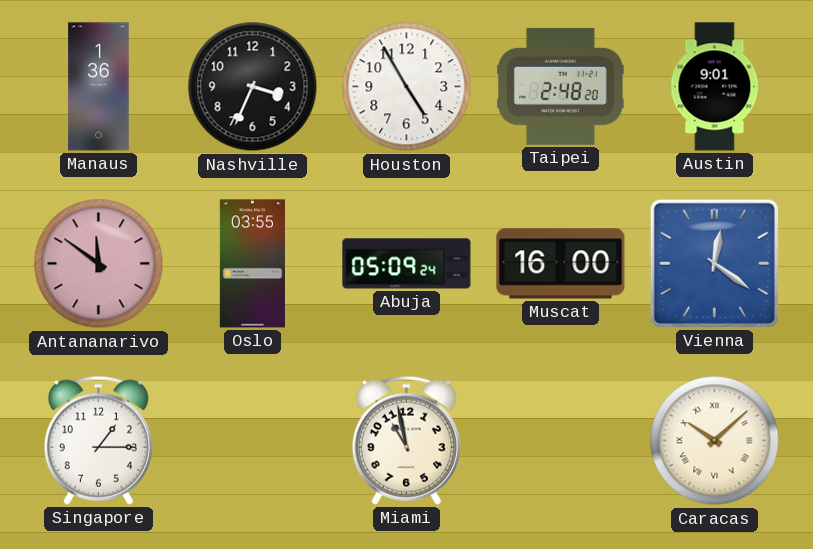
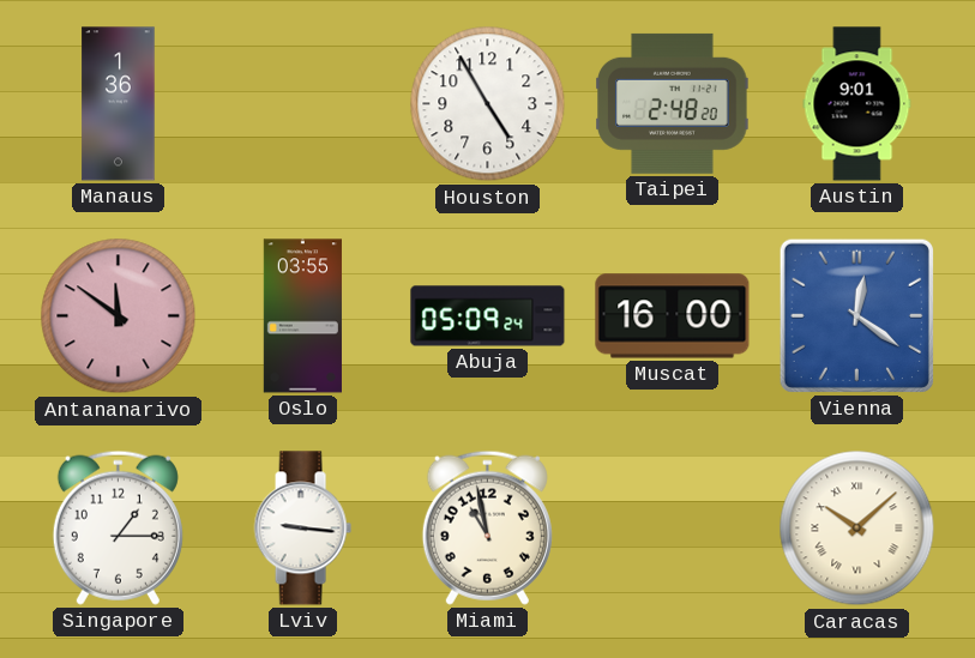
Nashville: 3:34 -> none (253, 87)
Lviv: none -> 9:16 (302, 529)
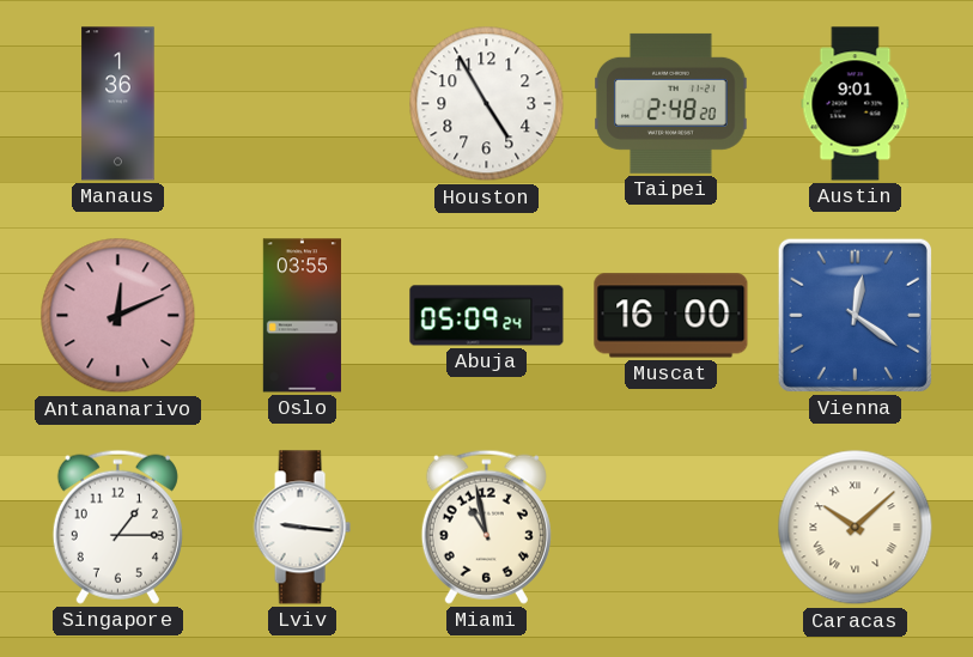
Antananarivo: 11:51 -> 12:11 (118, 316)
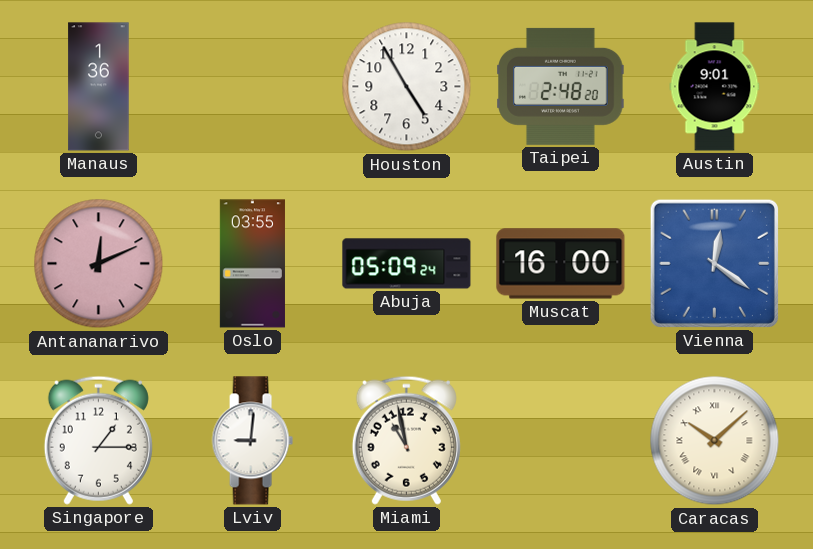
Lviv: 9:16 -> 9:01 (252, 441)
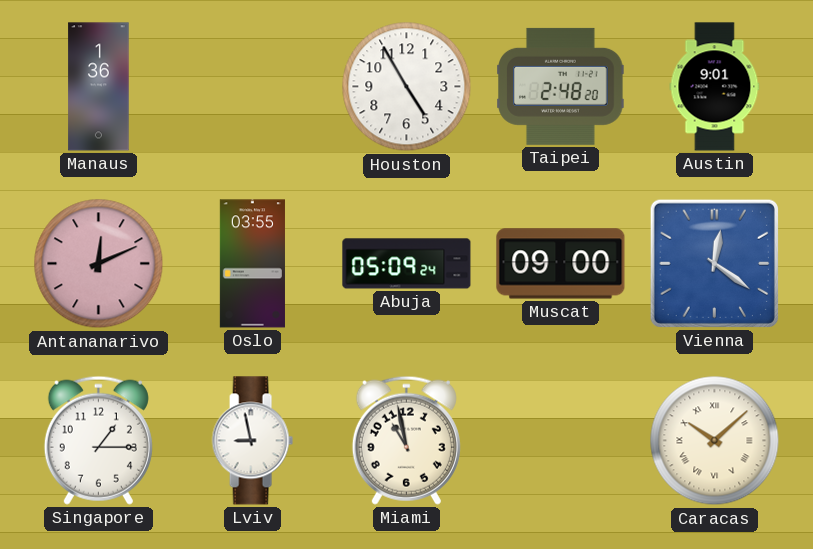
Muscat: 16:00 -> 09:00 (561, 264)
Lviv: 9:01 -> 8:58 (252, 441)
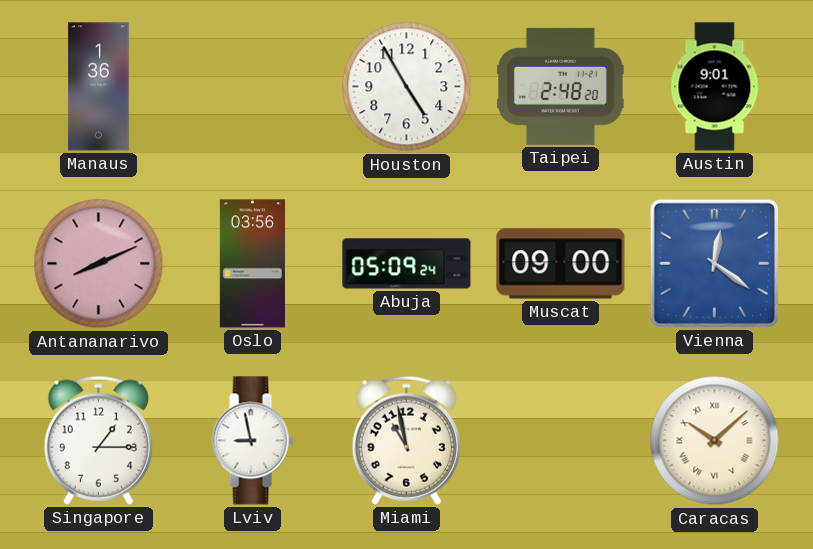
Antananarivo: 12:11 -> 8:11 (99, 264)
Oslo: 03:55 -> 03:56 (252, 264)
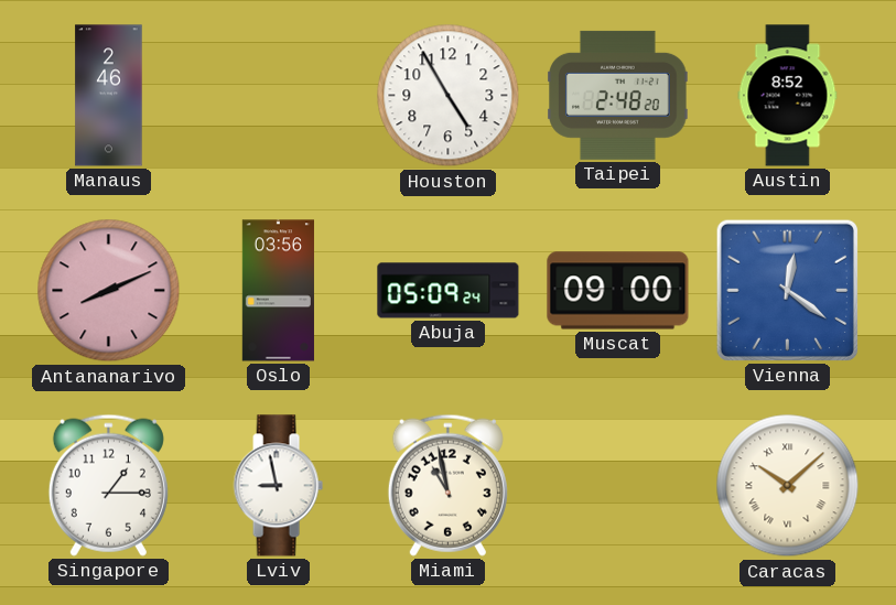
Manaus: 1:36 -> 2:46 (109, 96)
Austin: 9:01 -> 8:52 (788, 96)
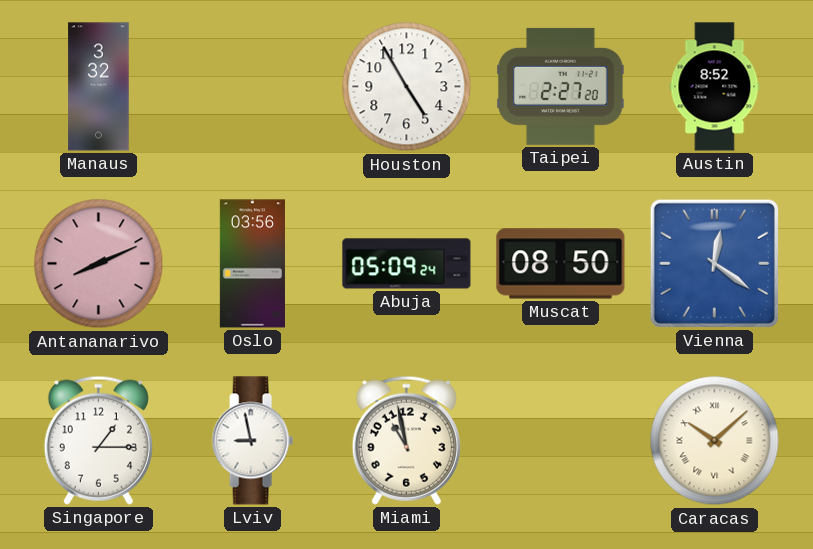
Manaus: 2:46 -> 3:32 (99, 87)
Taipei: 2:48 -> 2:27 (561, 86)
Muscat: 09:00 -> 08:50 (561, 264)
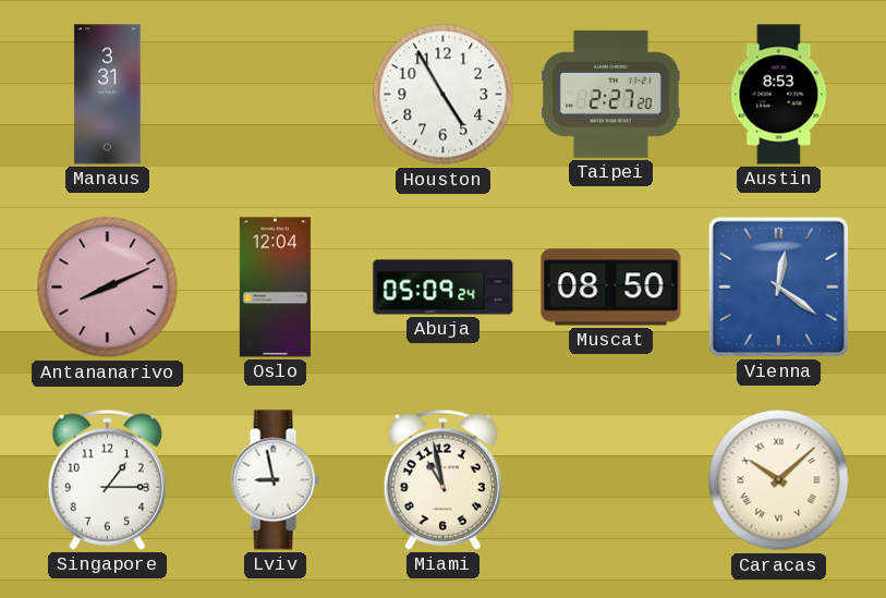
Manaus: 3:32 -> 3:31 (108, 95)
Austin: 8:52 -> 8:53 (779, 95)
Oslo: 03:56 -> 12:04 (275, 288)
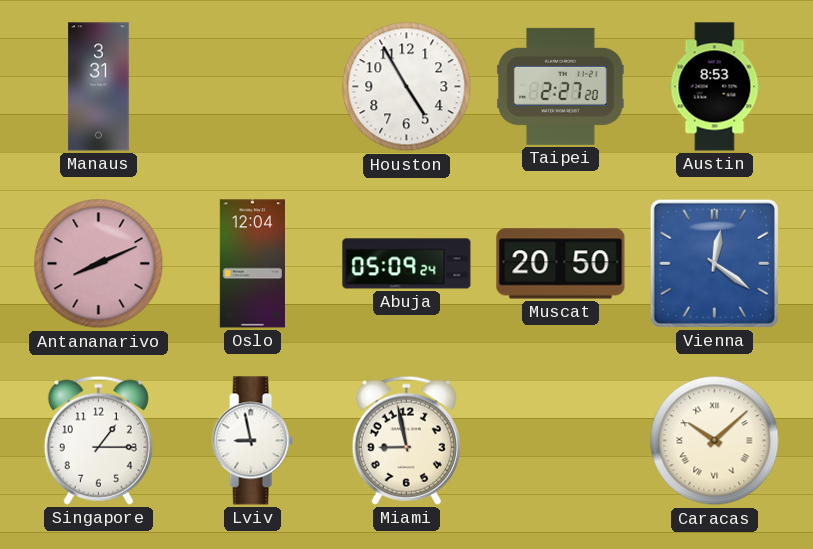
Muscat: 08:50 -> 20:50 (561, 264)
Miami: 10:58 -> 8:58 (406, 440)
